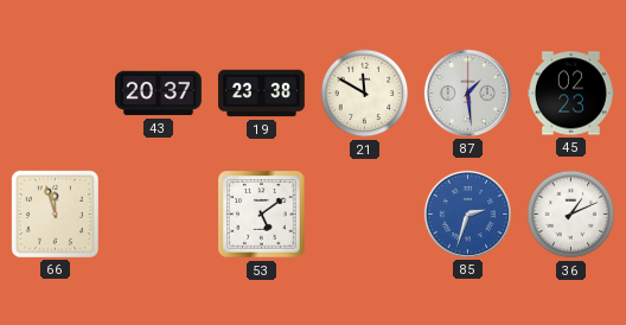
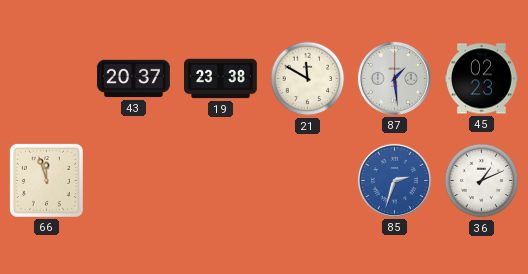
53: 5:09 -> none (262, 215)
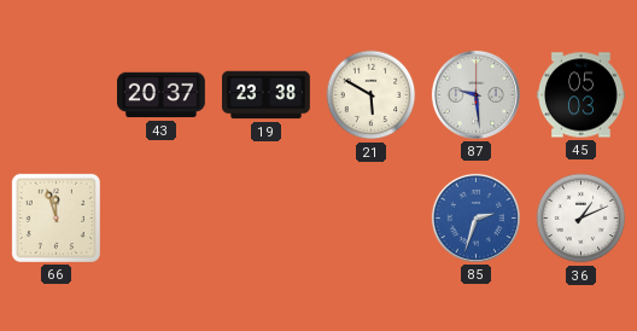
21: 11:50 -> 5:50 (372, 95)
87: 1:29 -> 9:29 (475, 94)
45: 02:23 -> 05:03 (582, 95)
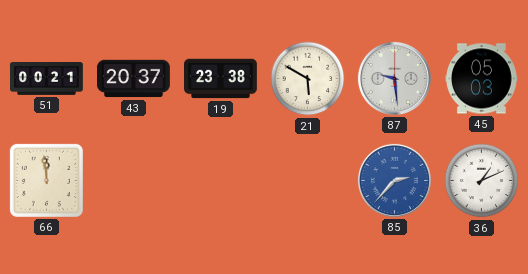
51: none -> 00:21 (47, 79)
66: 11:57 -> 11:59 (46, 180)
85: 2:33 -> 2:37 (394, 180)
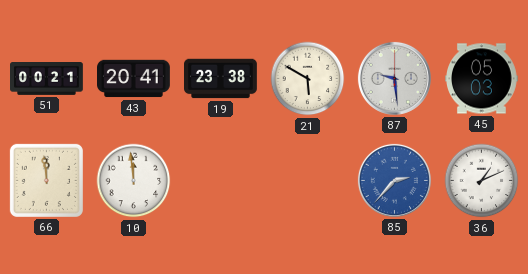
43: 20:37 -> 20:41 (134, 79)
10: none -> 11:59 (134, 181)
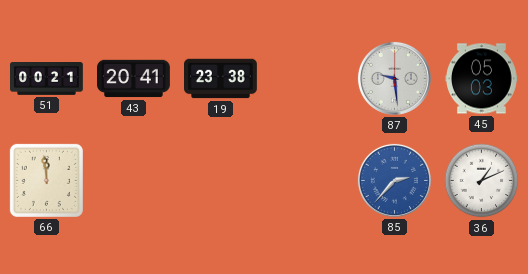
21: 5:50 -> none (308, 79)
10: 11:59 -> none (134, 181)
